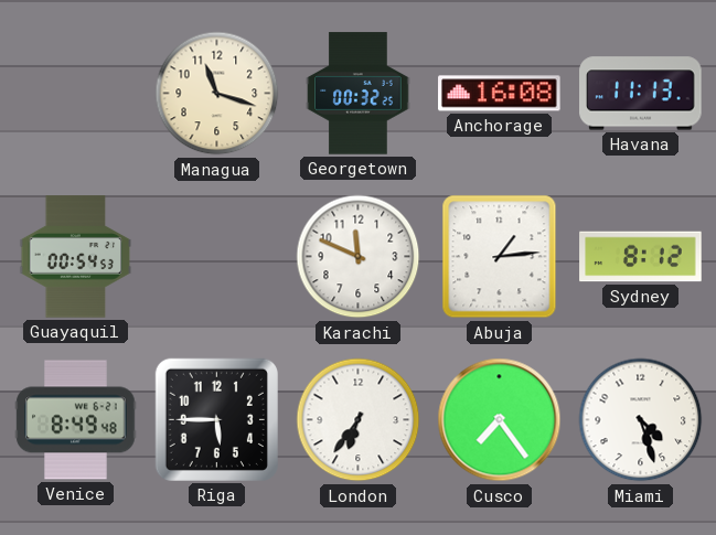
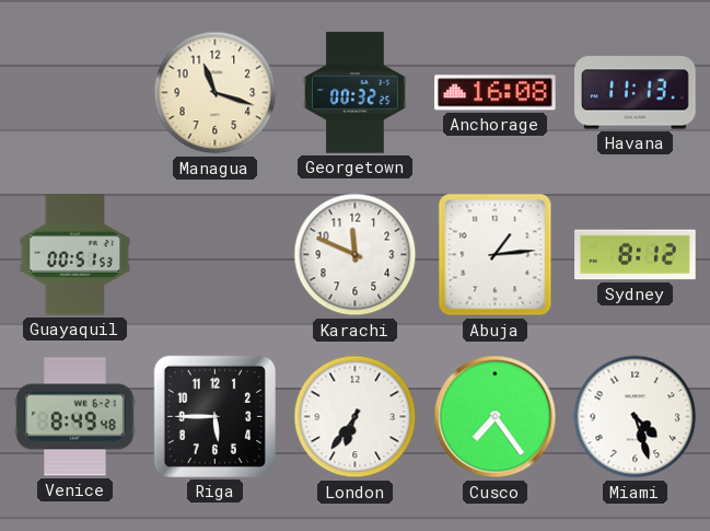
Guayaquil: 00:54 -> 00:51 (75, 255)
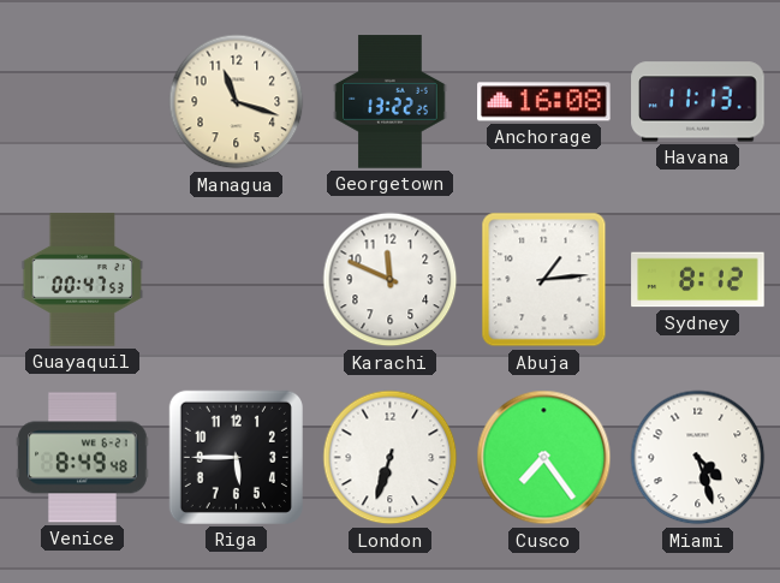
Georgetown: 00:32 -> 13:22 (391, 102)
Guayaquil: 00:51 -> 00:47 (83, 280)
London: 6:36 -> 6:33 (391, 458)
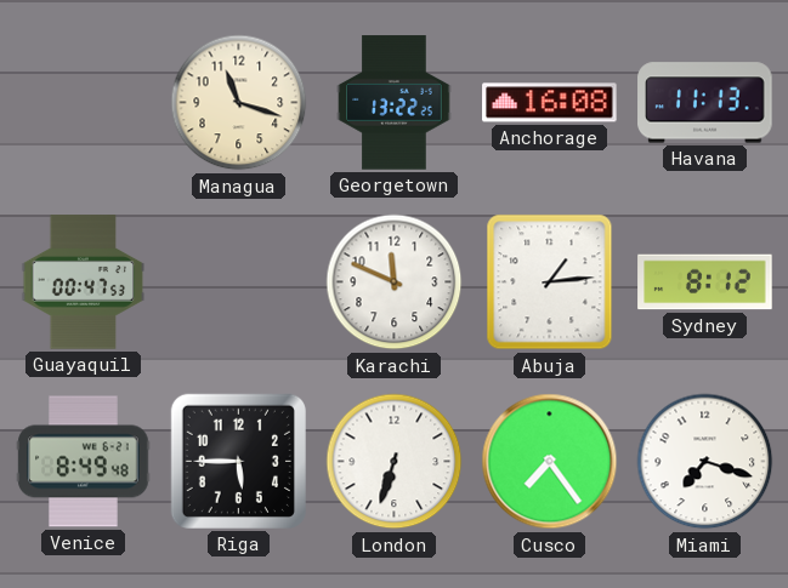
Miami: 4:27 -> 7:18 (705, 462)
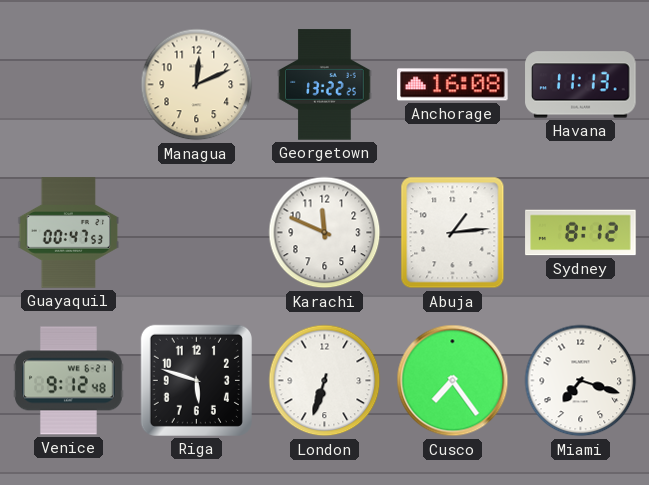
Managua: 11:18 -> 12:11 (197, 85)
Venice: 8:49 -> 9:12 (69, 381)
Riga: 5:45 -> 5:48 (196, 380)
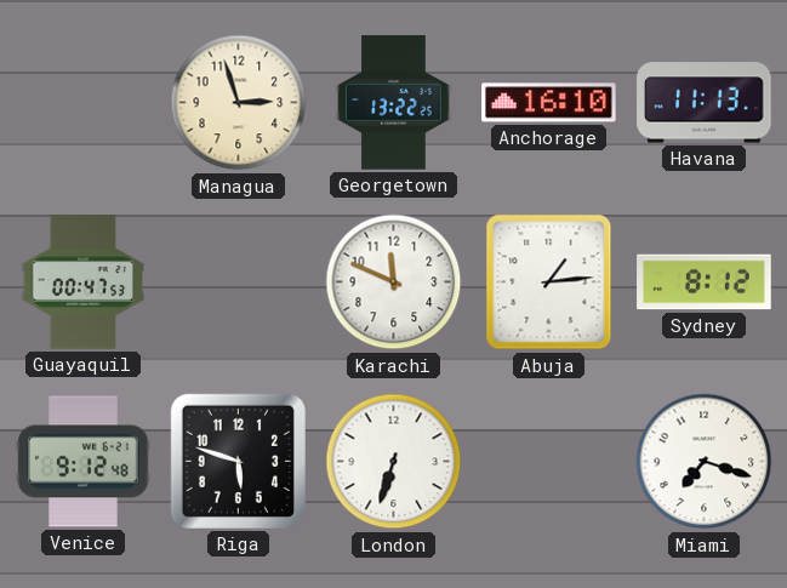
Managua: 12:11 -> 2:57 (239, 103)
Anchorage: 16:08 -> 16:10 (549, 103)
Cusco: 7:24 -> none (453, 381)
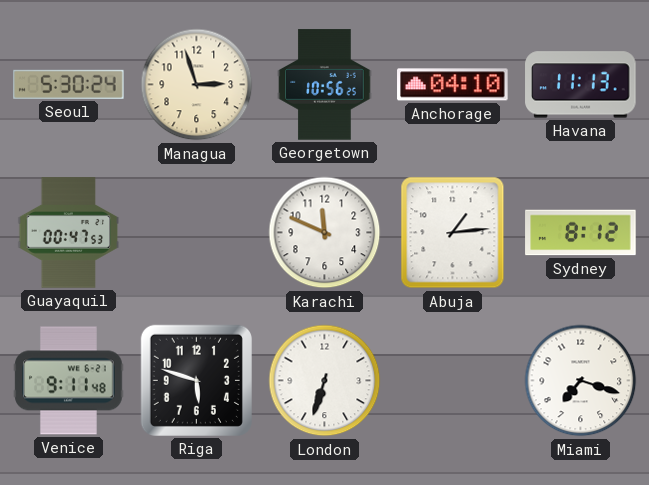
Seoul: none -> 5:30 (69, 84)
Georgetown: 13:22 -> 10:56 (325, 85)
Anchorage: 16:10 -> 04:10 (453, 85)
Venice: 9:12 -> 9:11 (69, 381)
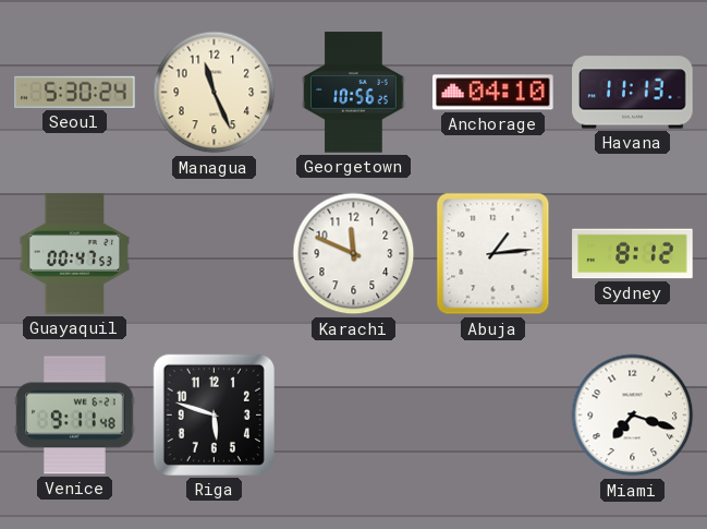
Managua: 2:57 -> 11:26 (215, 93)
London: 6:33 -> none (325, 381)
